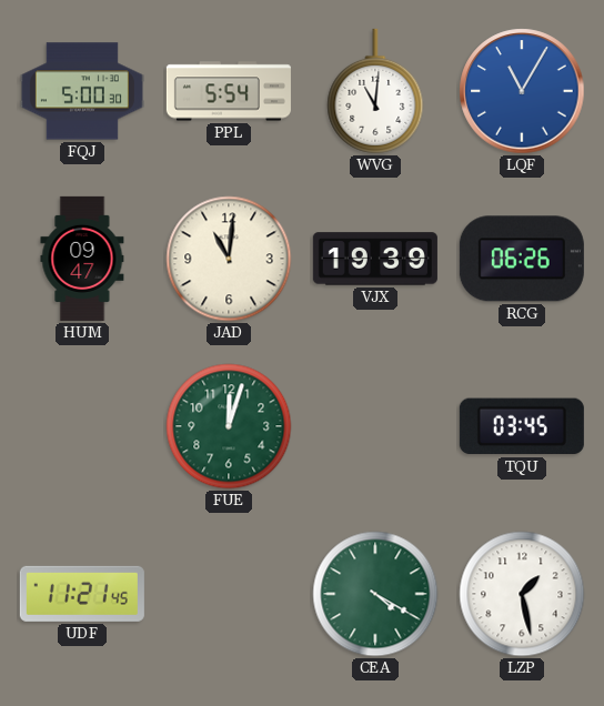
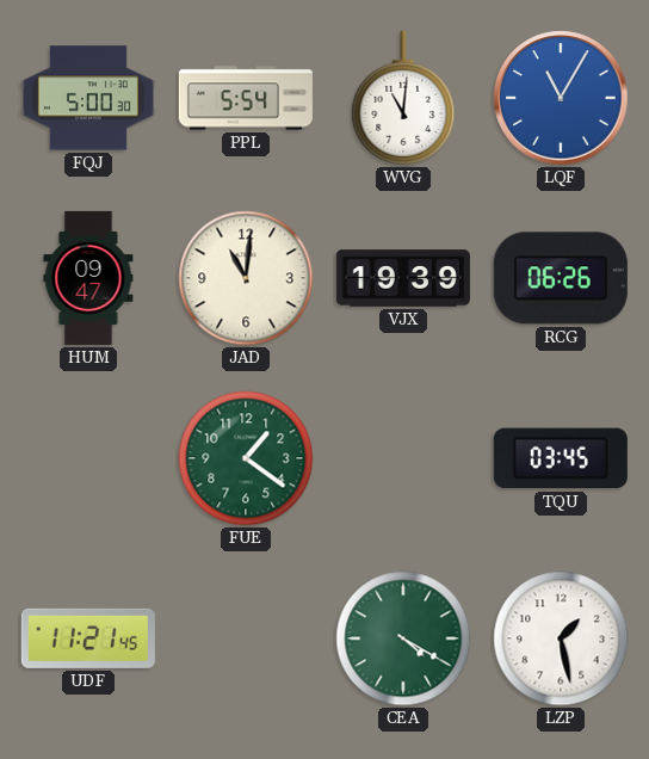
FUE: 12:03 -> 1:21 (246, 458)
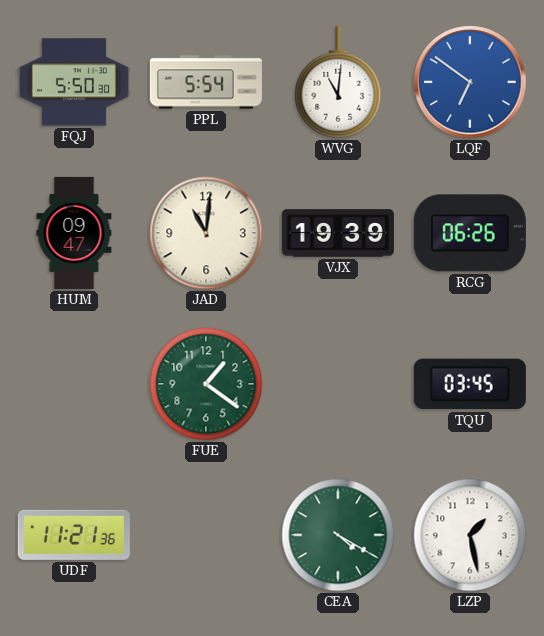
FQJ: 5:00 -> 5:50 (74, 82)
LQF: 11:05 -> 6:51 (470, 82)
UDF: 11:21:45 -> 11:21:36 (74, 535)
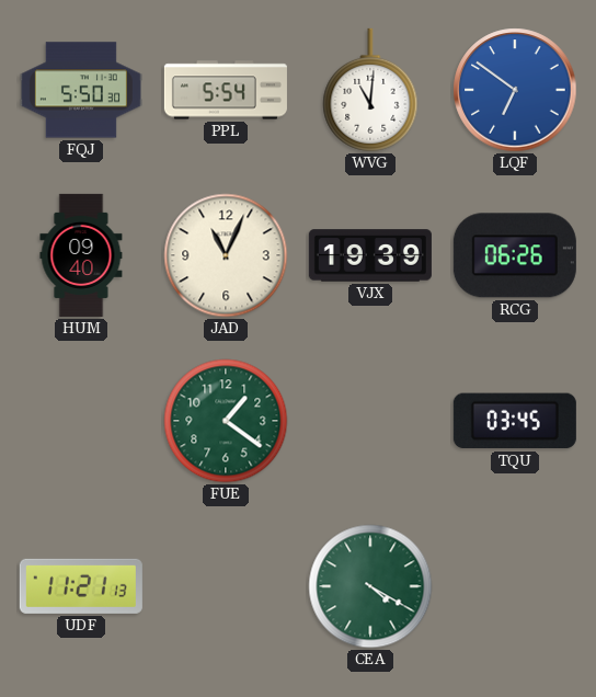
HUM: 09:47 -> 09:40 (81, 255)
JAD: 11:01 -> 11:04 (226, 255)
UDF: 11:21:36 -> 11:21:13 (81, 586)
LZP: 1:28 -> none (470, 535)
